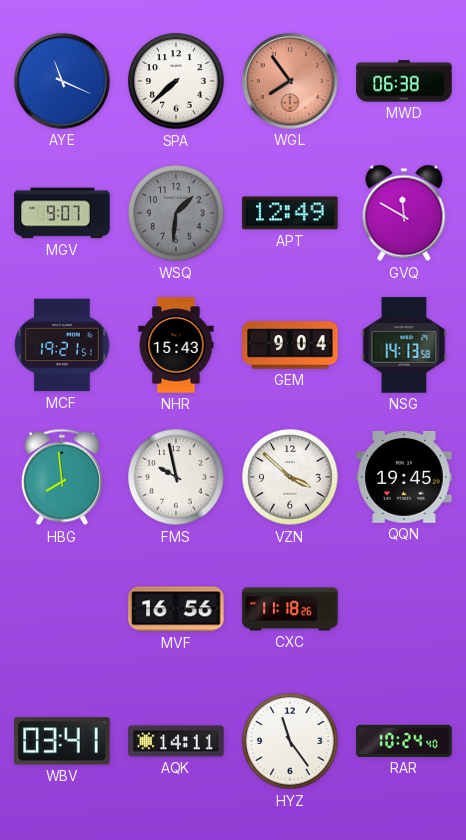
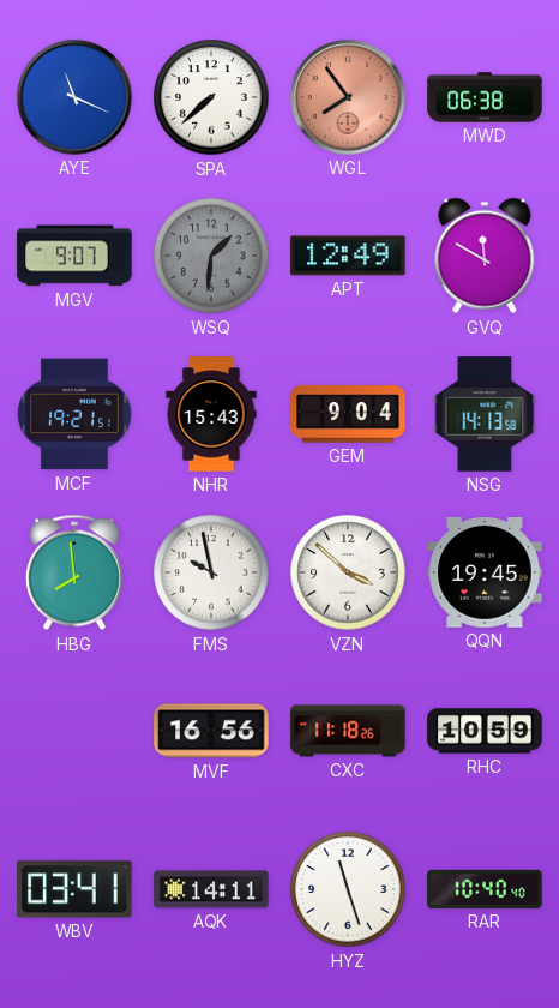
RHC: none -> 10:59 (485, 731)
HYZ: 11:24 -> 11:27 (348, 889)
RAR: 10:24 -> 10:40 (485, 889)
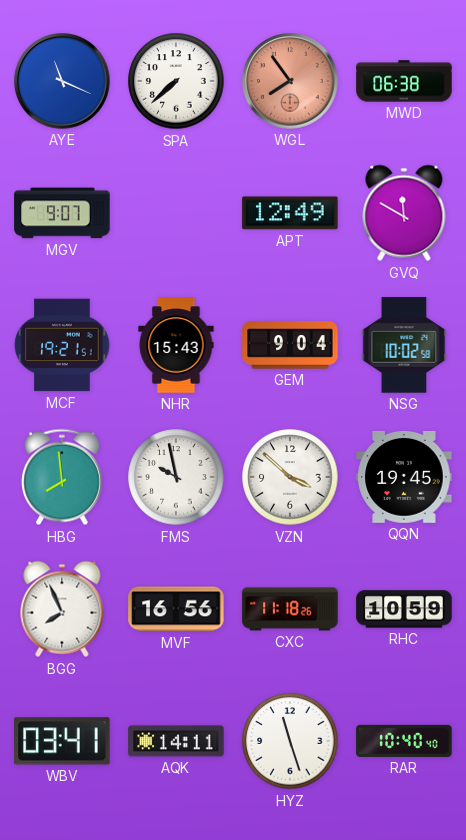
WSQ: 1:31 -> none (211, 256)
NSG: 14:13 -> 10:02 (404, 345)
BGG: none -> 7:56 (62, 609)
